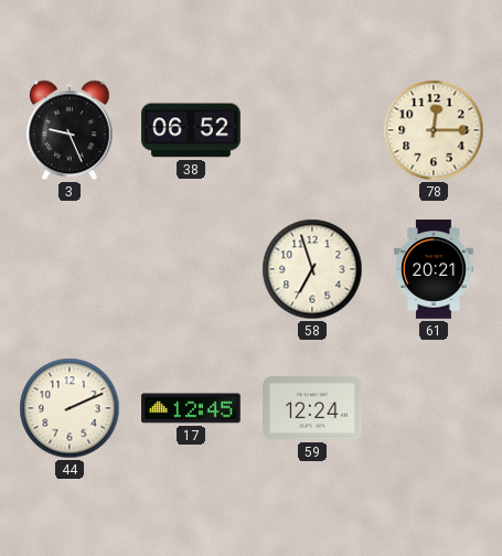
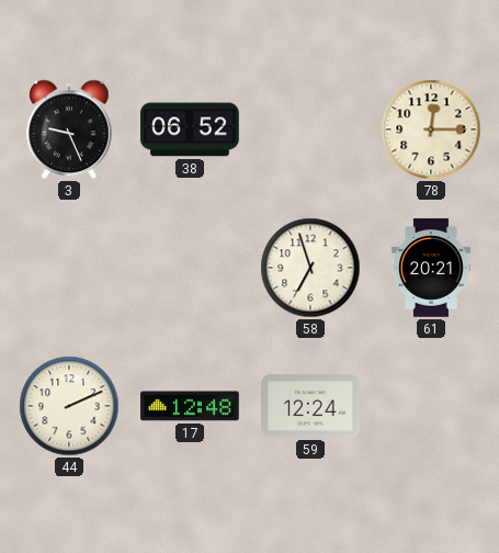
17: 12:45 -> 12:48 (190, 406)
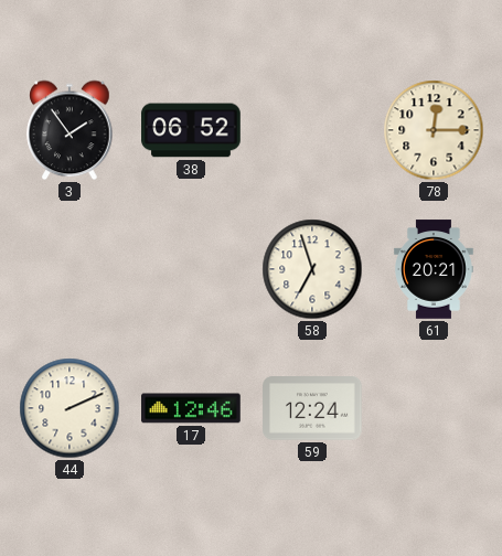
3: 9:26 -> 1:54 (70, 130)
17: 12:48 -> 12:46 (191, 408)
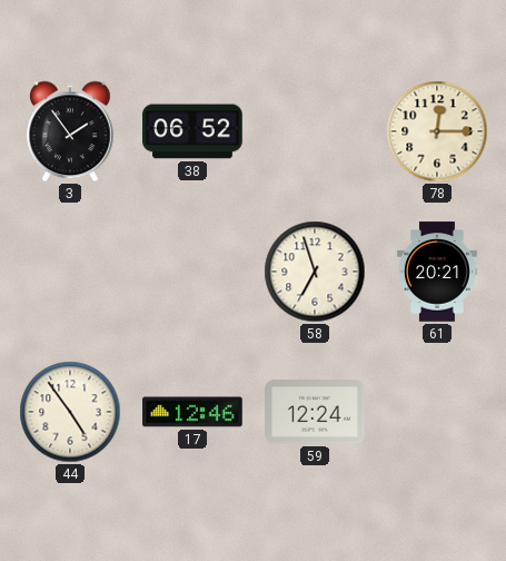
44: 2:11 -> 4:54 (70, 412)
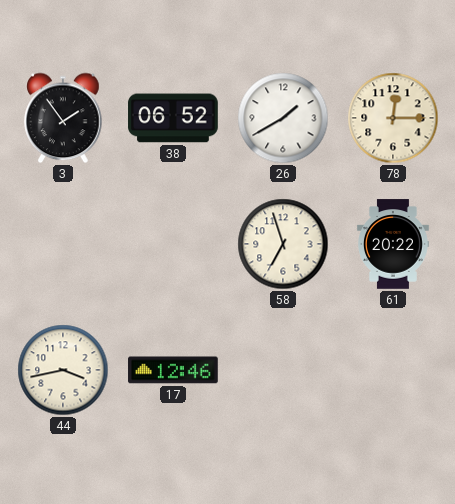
26: none -> 1:40 (283, 118)
61: 20:21 -> 20:22 (394, 244)
44: 4:54 -> 3:43 (63, 370)
59: 12:24 -> none (315, 412)
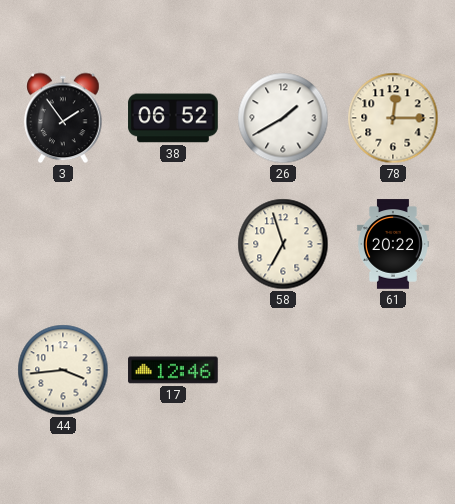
44: 3:43 -> 3:44 (63, 370)
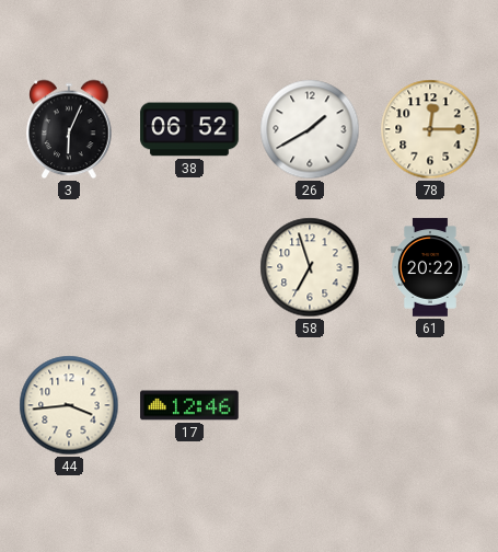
3: 1:54 -> 6:04 (69, 129)
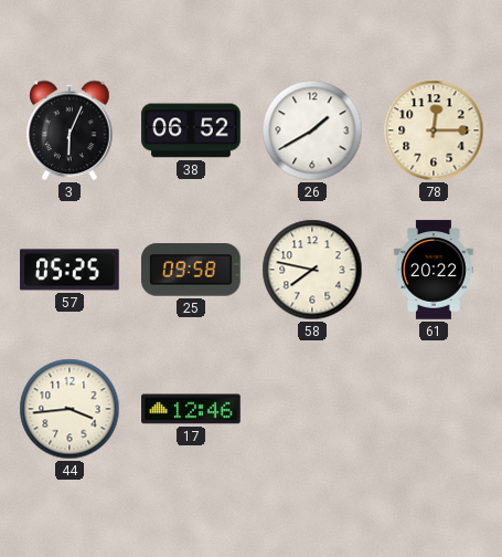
57: none -> 05:25 (70, 270)
25: none -> 09:58 (192, 270)
58: 6:57 -> 7:47 (312, 270)
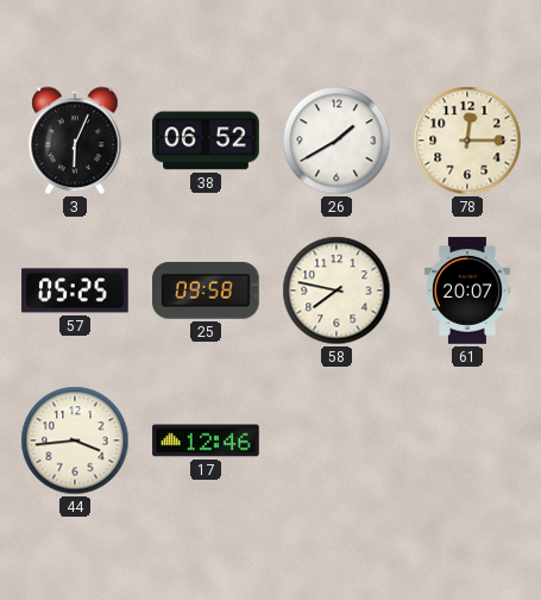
61: 20:22 -> 20:07 (468, 290)
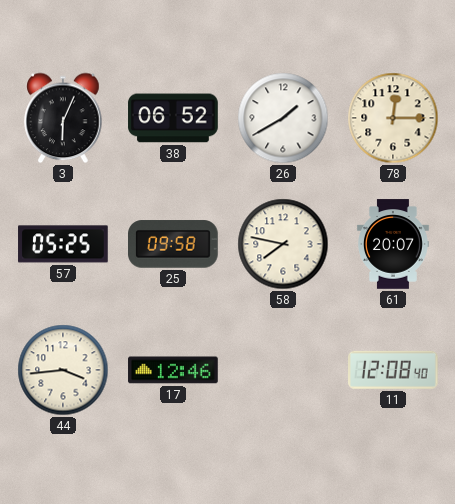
11: none -> 12:08 (394, 370)
